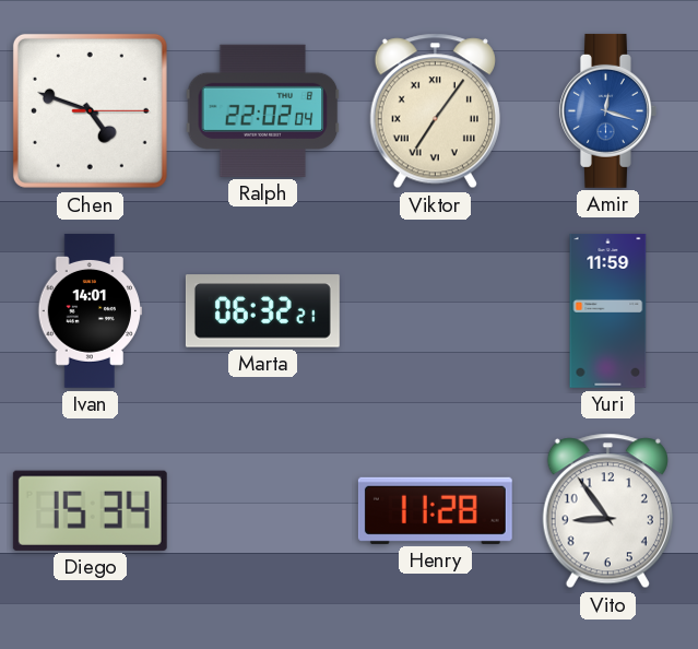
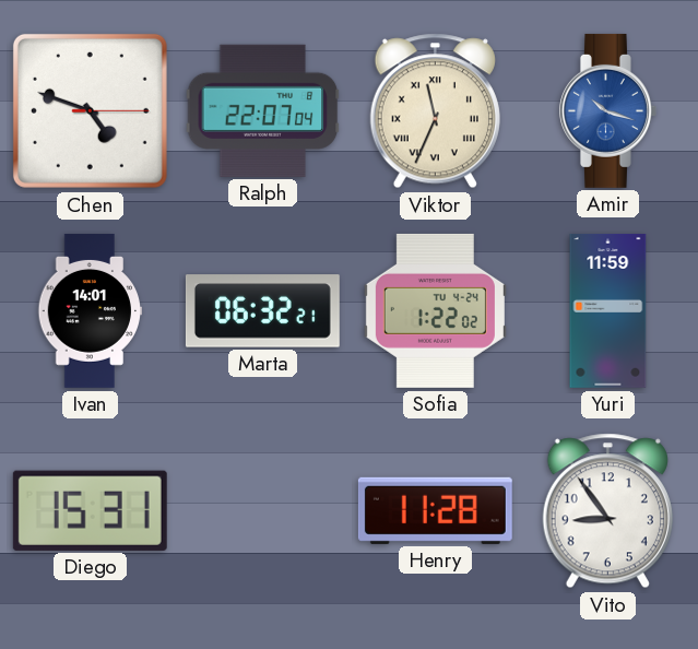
Ralph: 22:02 -> 22:07 (263, 110)
Viktor: 7:06 -> 11:34 (435, 111)
Amir: 12:18 -> 10:18 (608, 110)
Sofia: none -> 1:22 (435, 310)
Diego: 15:34 -> 15:31 (90, 510)
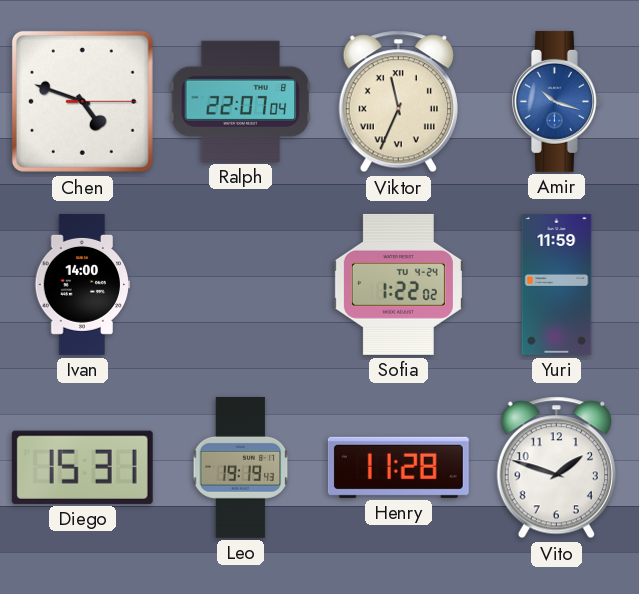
Ivan: 14:01 -> 14:00 (83, 284)
Marta: 06:32 -> none (262, 311)
Leo: none -> 19:19 (241, 467)
Vito: 8:54 -> 1:48 (556, 468)
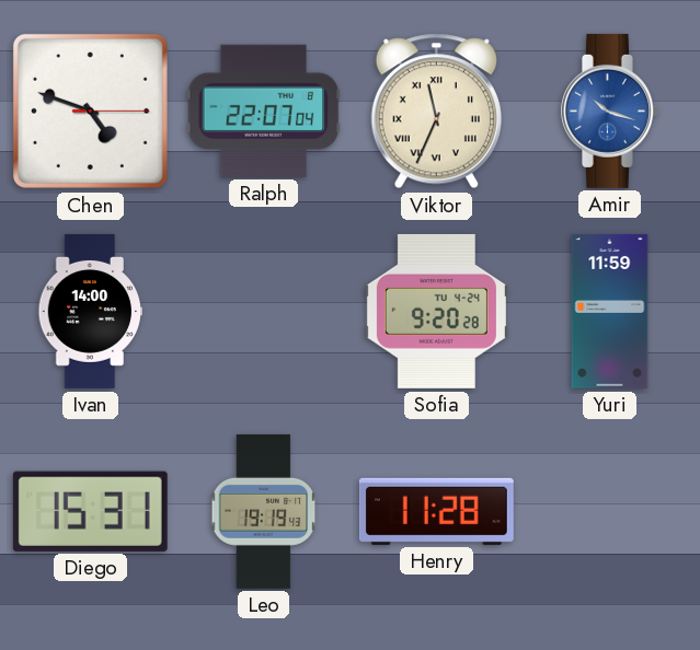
Sofia: 1:22 -> 9:20 (436, 311)
Vito: 1:48 -> none (556, 468)
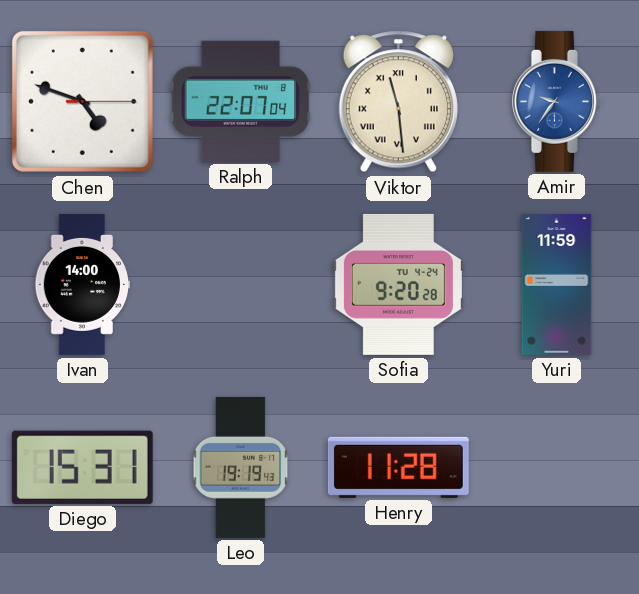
Viktor: 11:34 -> 11:29 (398, 102)
Amir: 10:18 -> 9:36 (557, 101)
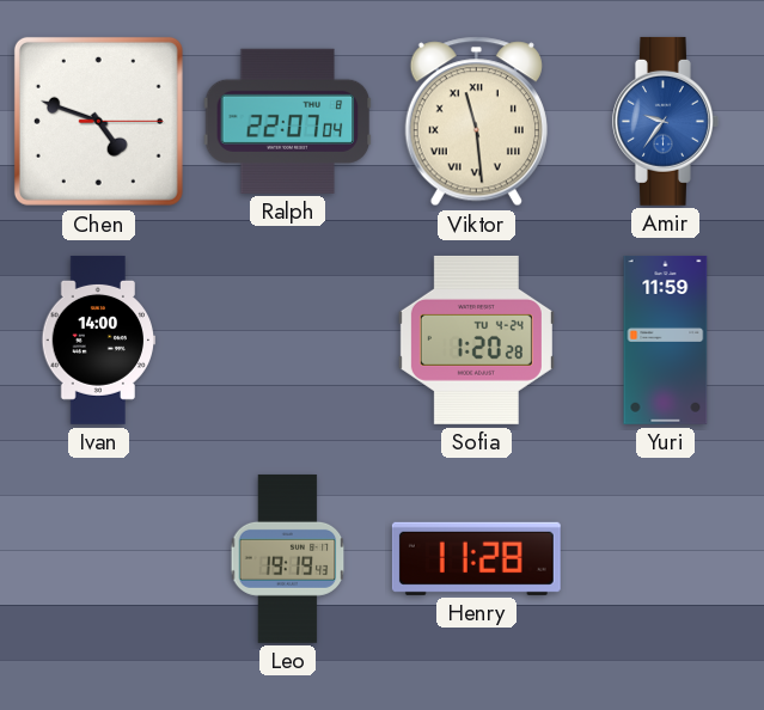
Sofia: 9:20 -> 1:20 (476, 339)
Diego: 15:31 -> none (82, 467)
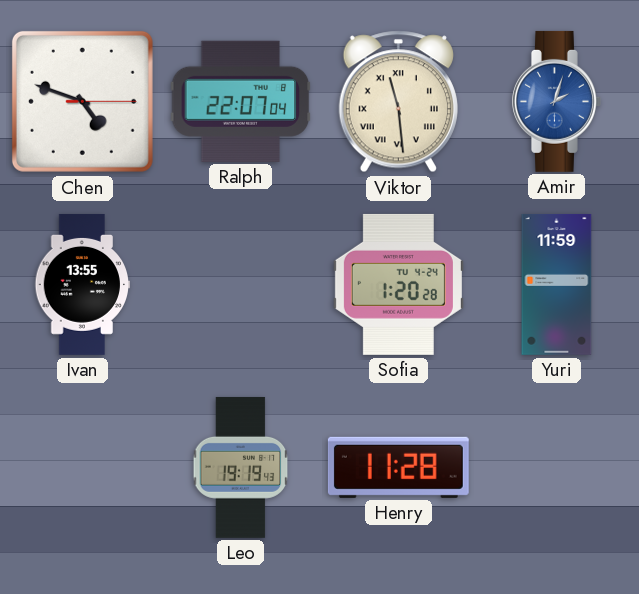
Amir: 9:36 -> 2:03 (557, 101)
Ivan: 14:00 -> 13:55 (83, 284)
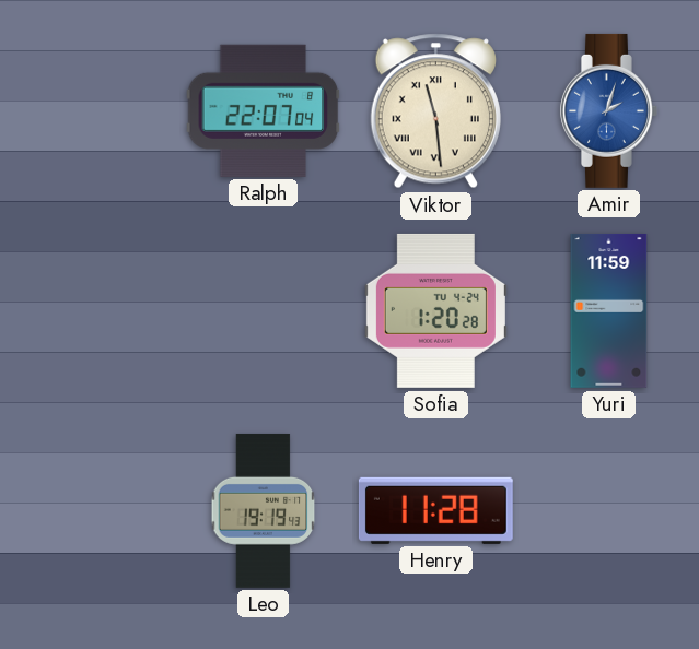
Chen: 4:48 -> none (82, 101)
Ivan: 13:55 -> none (83, 284)
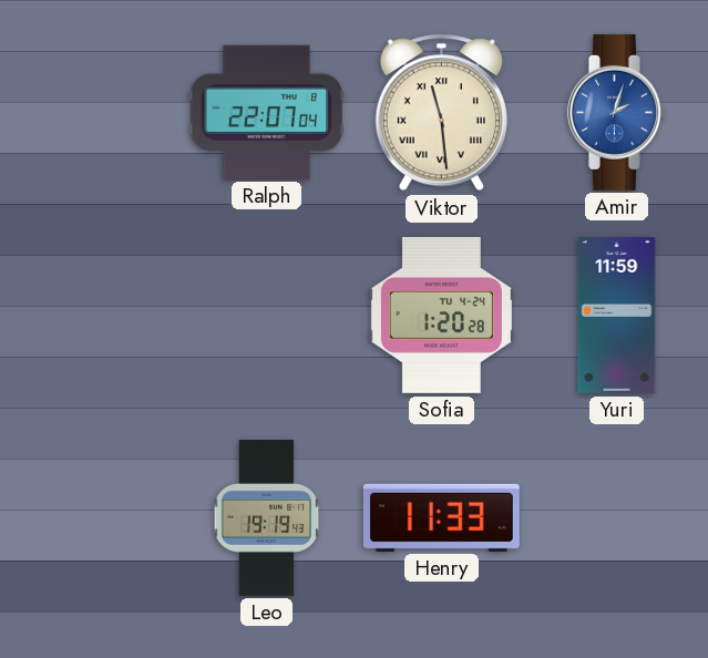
Henry: 11:28 -> 11:33 (441, 517)
